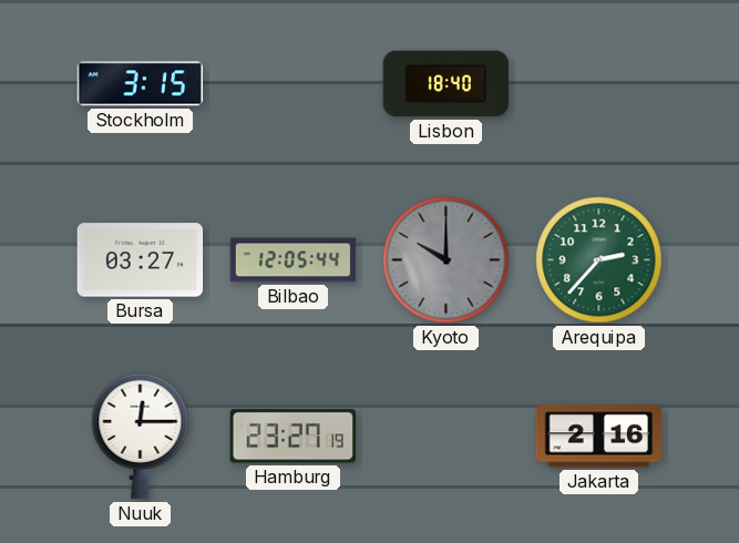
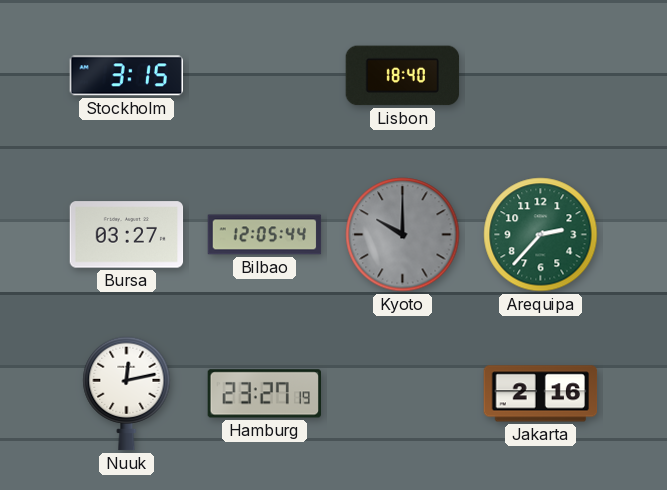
Nuuk: 12:15 -> 12:13 (127, 394)
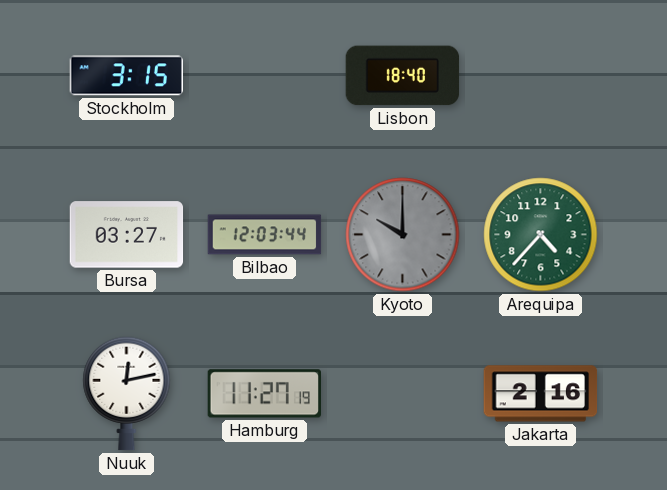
Bilbao: 12:05 -> 12:03 (265, 235)
Arequipa: 2:37 -> 4:37 (541, 235)
Hamburg: 23:27 -> 11:27 (264, 394)
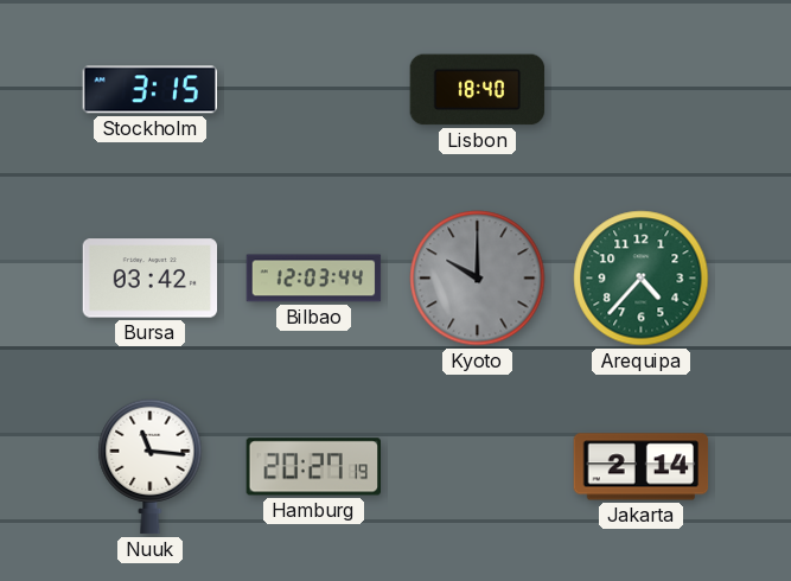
Bursa: 03:27 -> 03:42 (151, 279)
Nuuk: 12:13 -> 11:16 (151, 467)
Hamburg: 11:27 -> 20:27 (313, 467)
Jakarta: 2:16 -> 2:14 (642, 467)
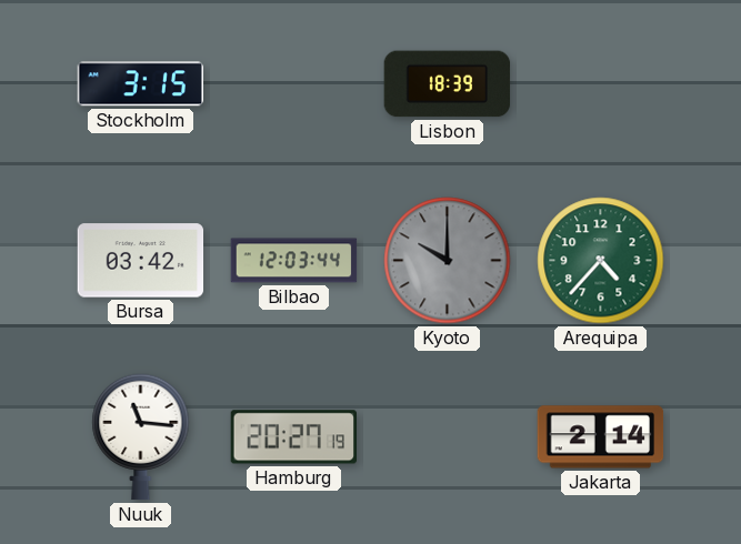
Lisbon: 18:40 -> 18:39 (448, 84)
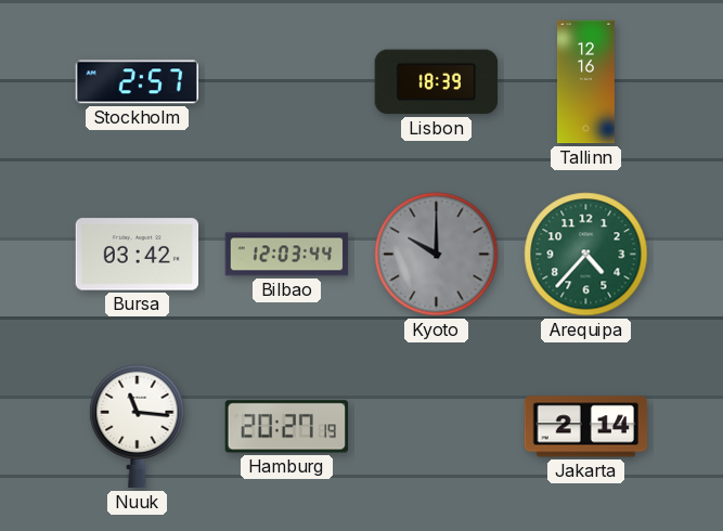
Stockholm: 3:15 -> 2:57 (137, 82)
Tallinn: none -> 12:16 (585, 82)
